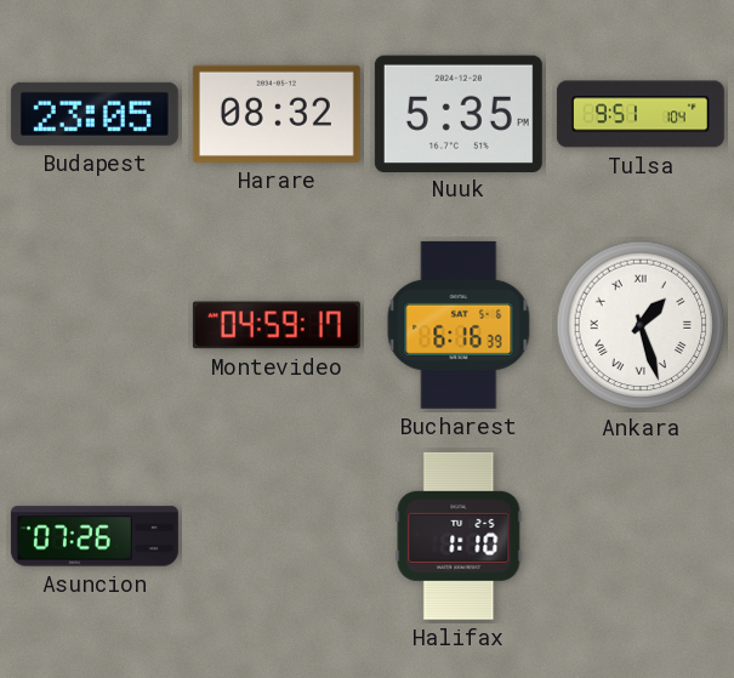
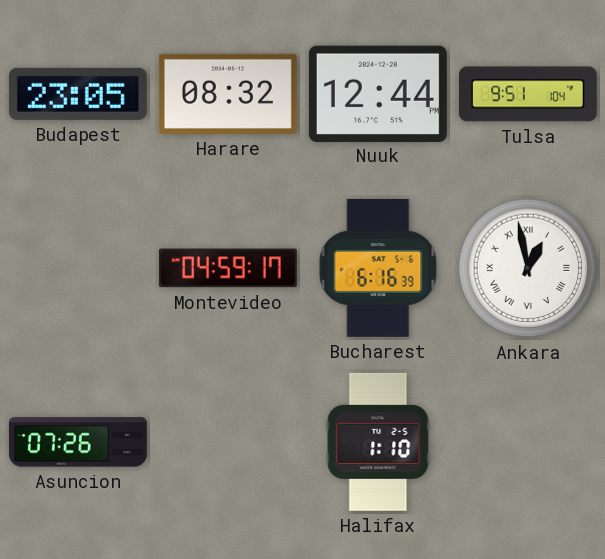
Nuuk: 5:35 -> 12:44 (378, 93)
Ankara: 1:27 -> 12:58 (528, 268)
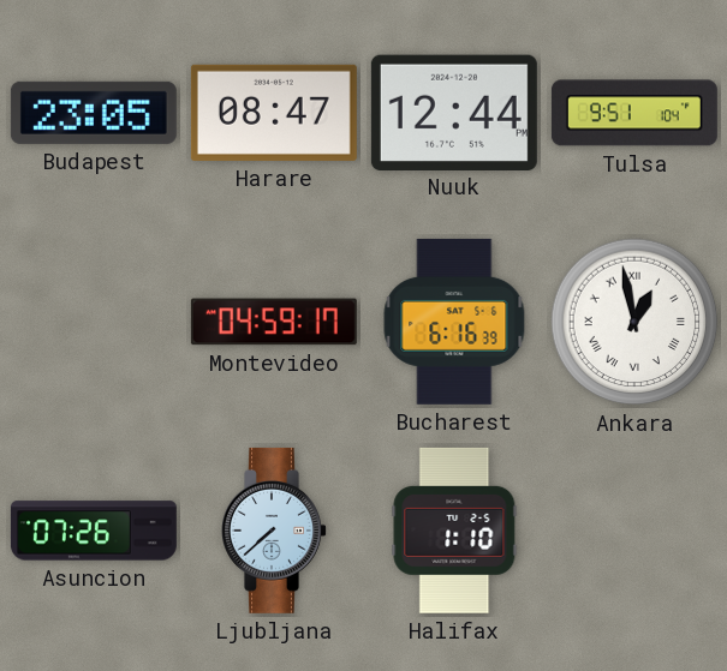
Harare: 08:32 -> 08:47 (274, 113)
Ljubljana: none -> 7:38 (274, 531)
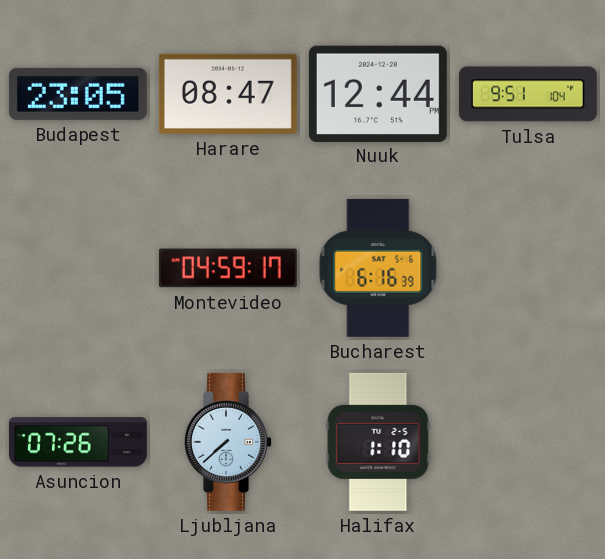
Ankara: 12:58 -> none (634, 322)
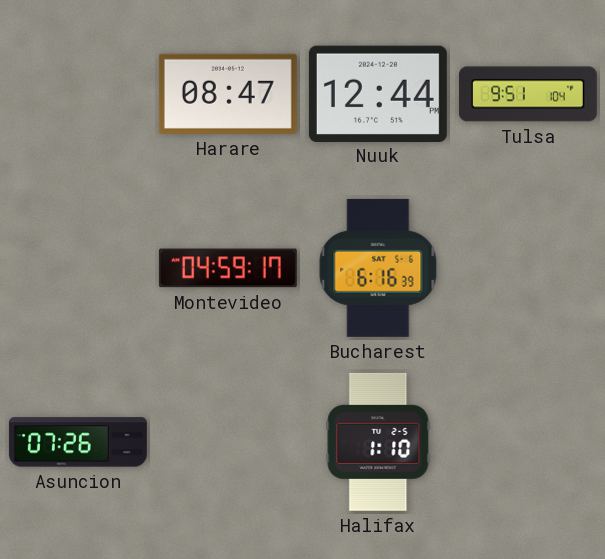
Budapest: 23:05 -> none (78, 94)
Ljubljana: 7:38 -> none (228, 442)
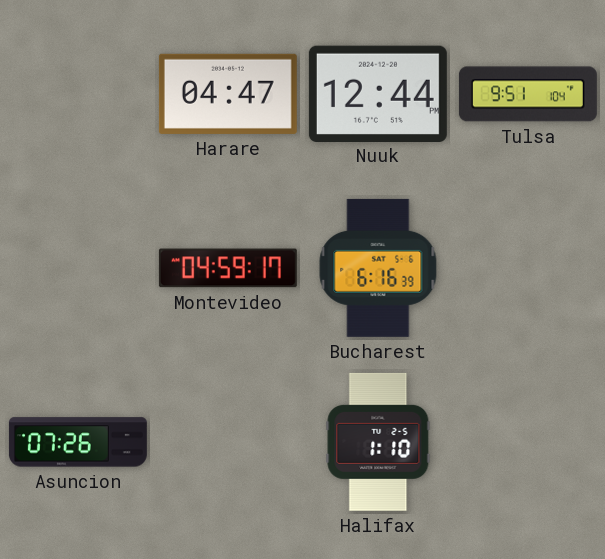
Harare: 08:47 -> 04:47 (228, 94)
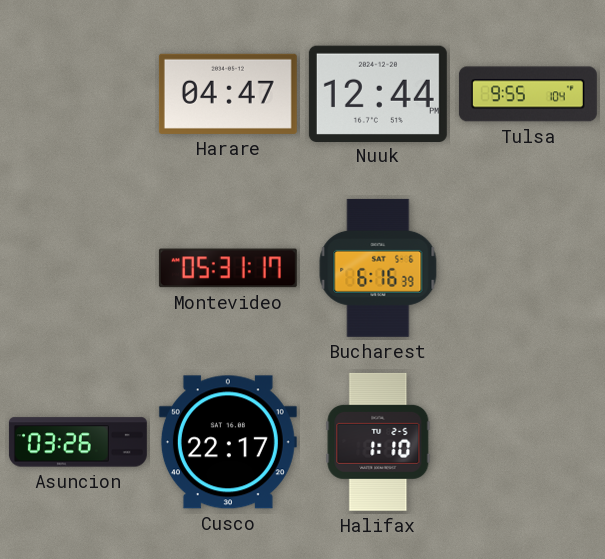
Tulsa: 9:51 -> 9:55 (528, 94)
Montevideo: 04:59 -> 05:31 (228, 268)
Asuncion: 07:26 -> 03:26 (78, 442)
Cusco: none -> 22:17 (228, 442)
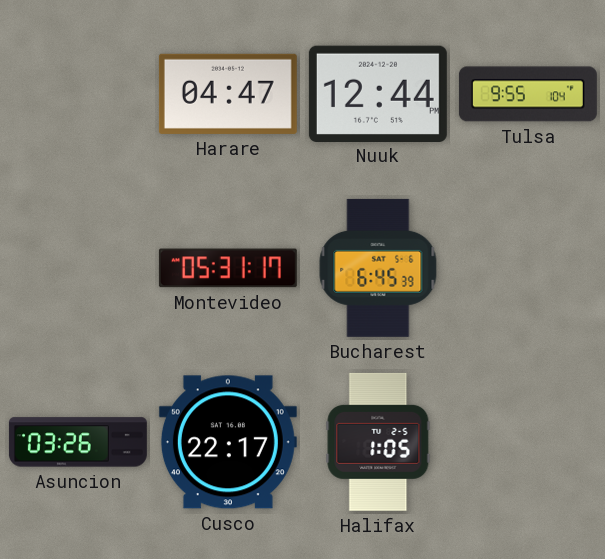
Bucharest: 6:16 -> 6:45 (378, 268)
Halifax: 1:10 -> 1:05 (378, 442)
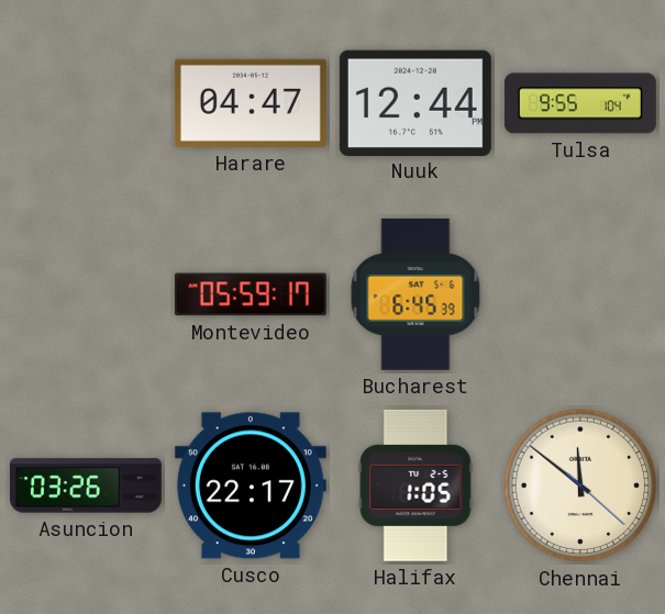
Montevideo: 05:31 -> 05:59 (251, 294)
Chennai: none -> 11:51 (580, 485)
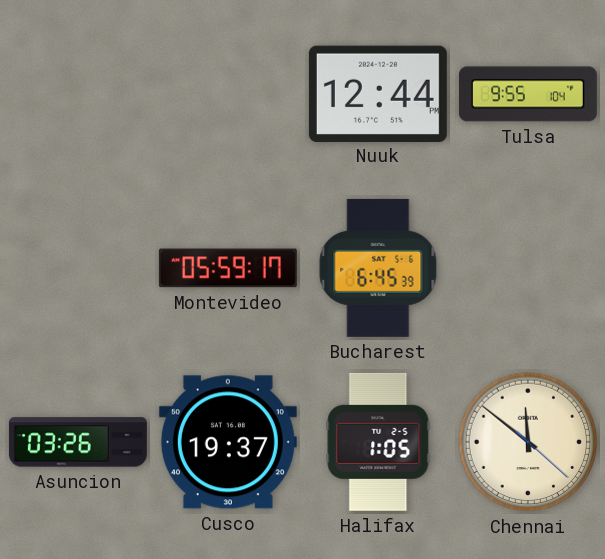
Harare: 04:47 -> none (251, 103)
Cusco: 22:17 -> 19:37 (228, 442)
